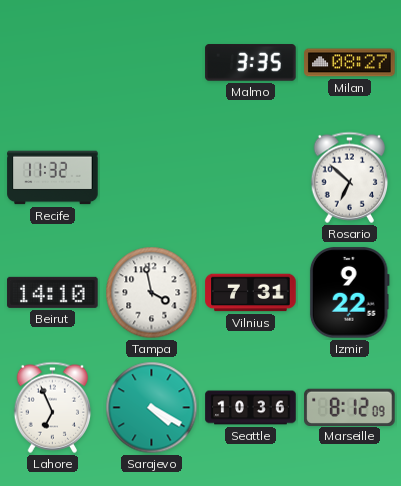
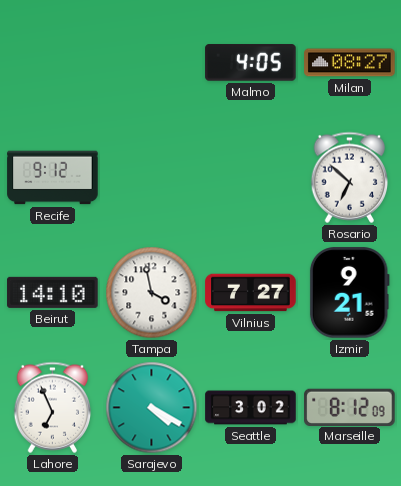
Malmo: 3:35 -> 4:05 (251, 63)
Recife: 11:32 -> 9:12 (53, 178)
Vilnius: 7:31 -> 7:27 (251, 293)
Izmir: 9:22 -> 9:21 (349, 293)
Seattle: 10:36 -> 3:02 (251, 408)
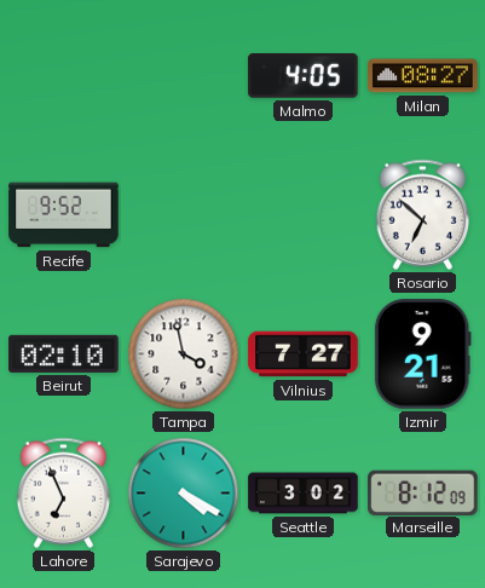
Recife: 9:12 -> 9:52 (64, 215)
Beirut: 14:10 -> 02:10 (64, 353)
